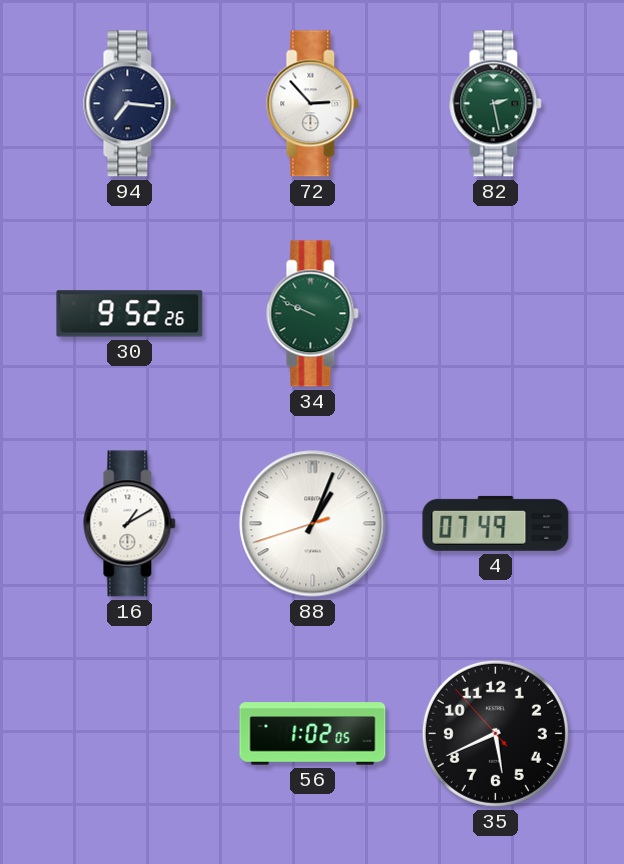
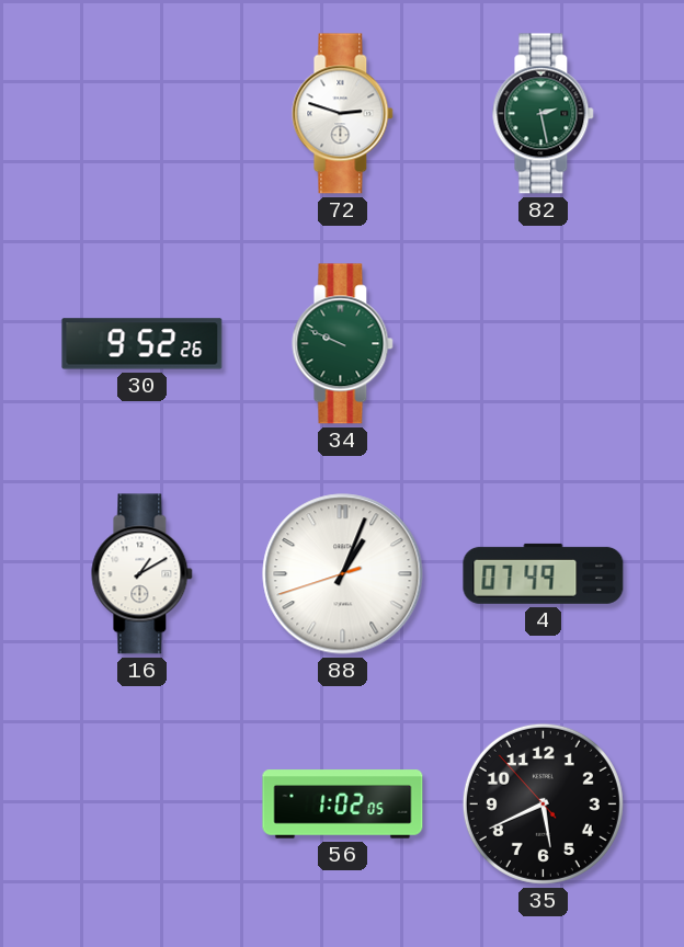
94: 7:16 -> none (130, 104)
72: 2:53 -> 2:48 (343, 114)
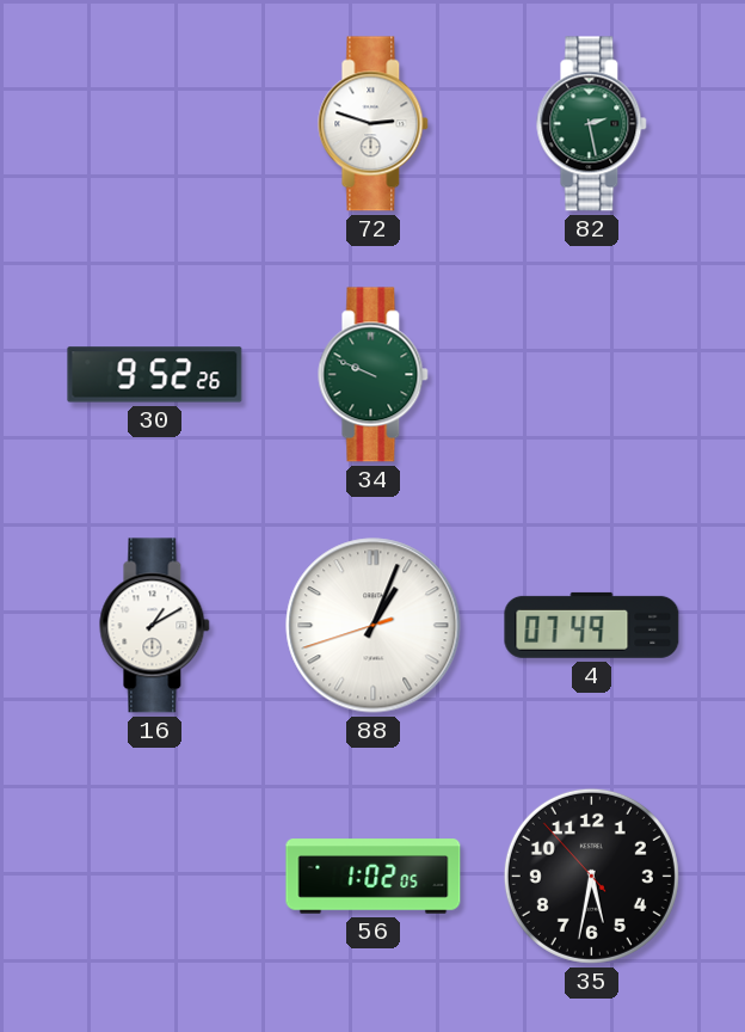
35: 5:40 -> 5:31 (591, 876)
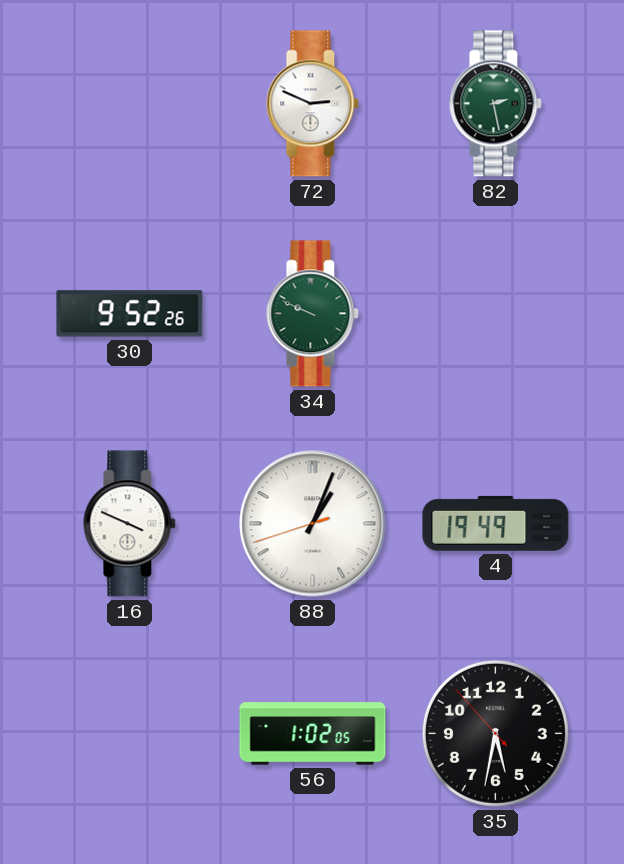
72: 2:48 -> 2:49 (313, 104)
16: 1:10 -> 3:49 (130, 524)
4: 07:49 -> 19:49 (496, 523)
